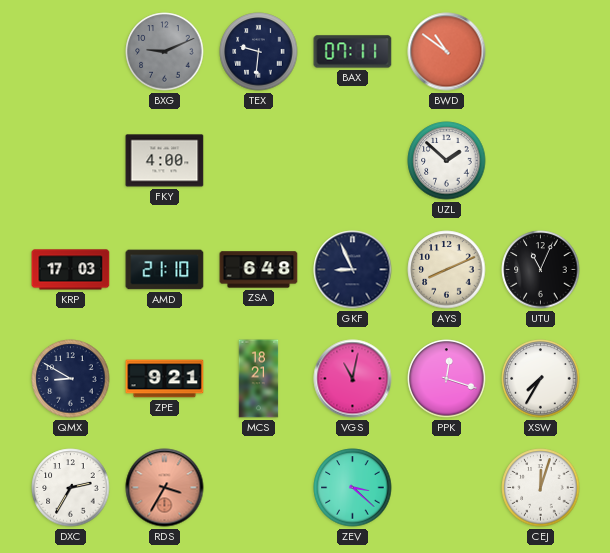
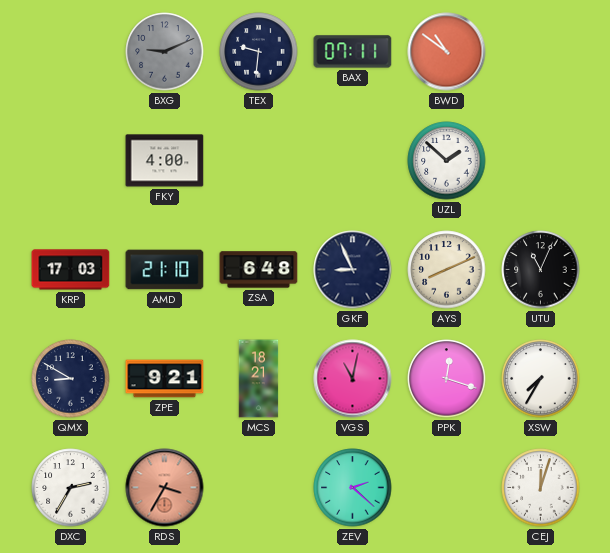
ZEV: 3:22 -> 2:22 (353, 488)
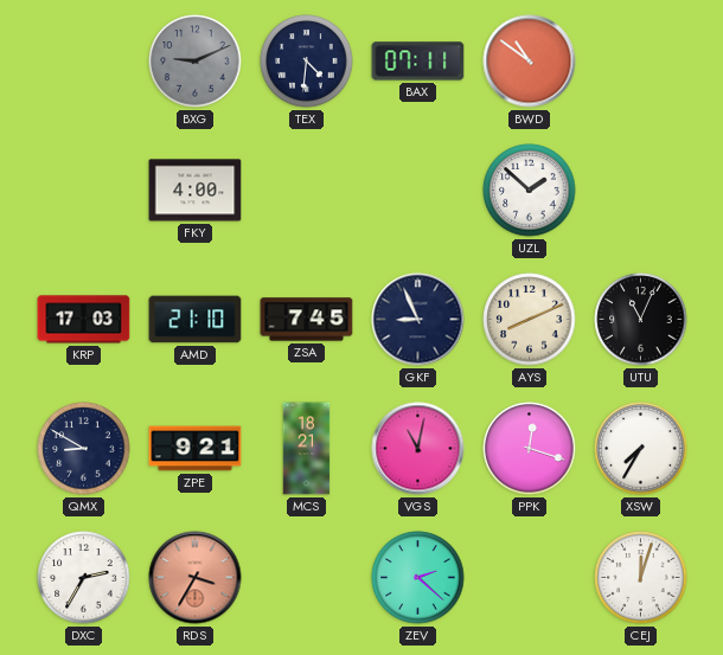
TEX: 9:31 -> 4:31 (307, 62)
ZSA: 6:48 -> 7:45 (307, 320)
